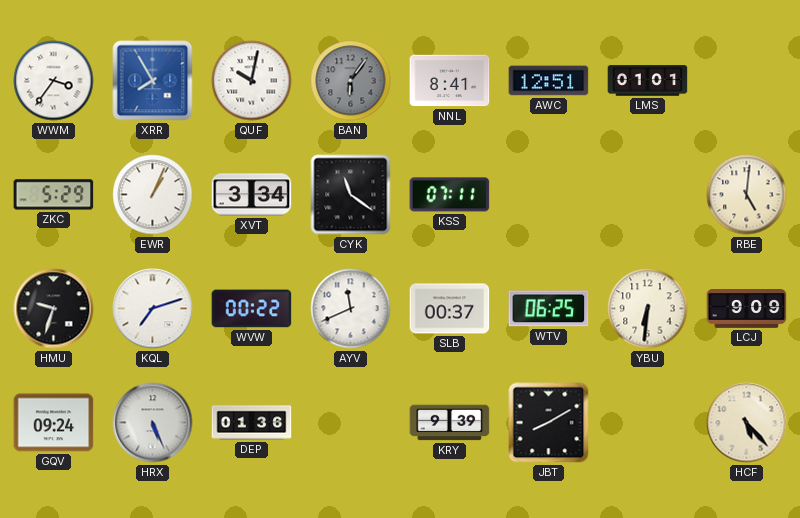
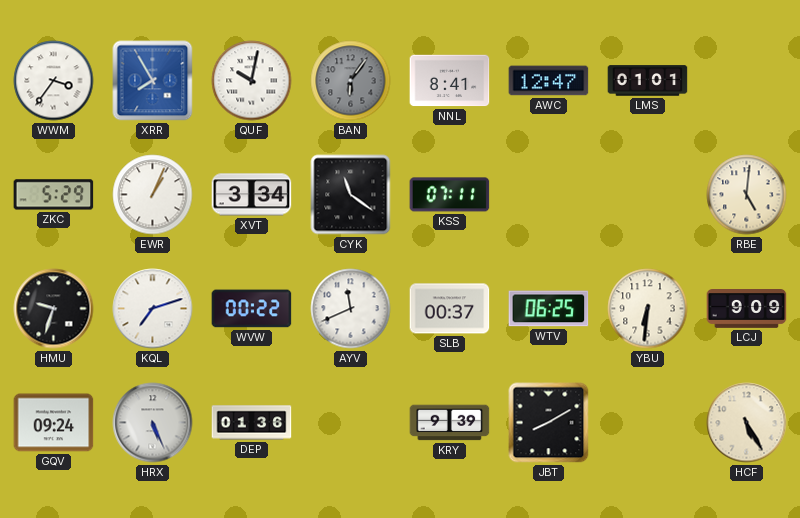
AWC: 12:51 -> 12:47 (549, 81)
HCF: 5:23 -> 5:25 (747, 423)
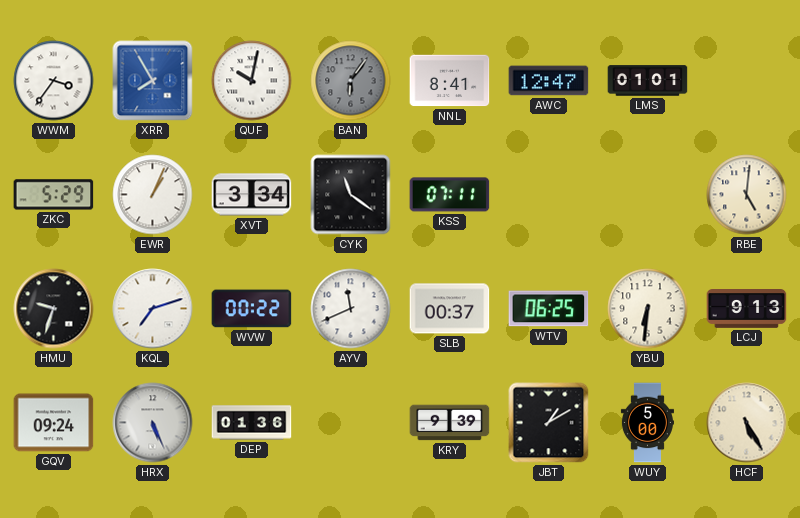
LCJ: 9:09 -> 9:13 (747, 309)
JBT: 8:10 -> 1:10 (549, 423)
WUY: none -> 5:00 (647, 423)
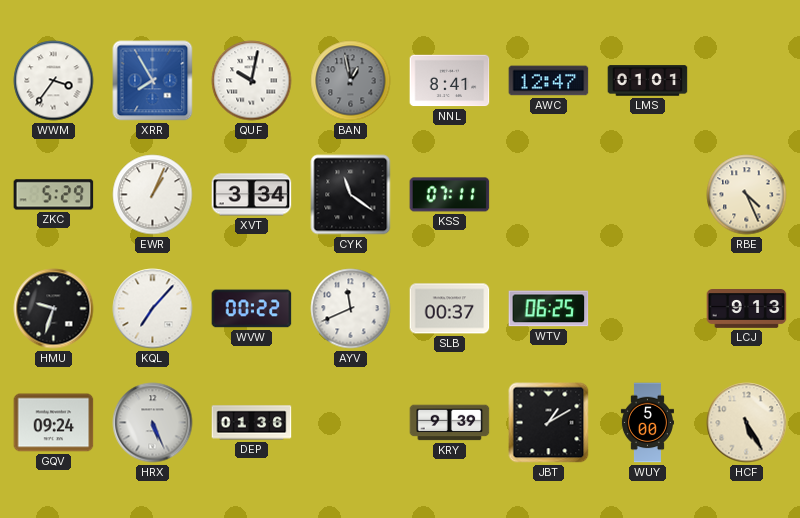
BAN: 6:06 -> 12:58 (351, 81)
RBE: 5:01 -> 4:26 (747, 195)
KQL: 7:12 -> 7:07 (153, 309)
YBU: 6:31 -> none (648, 309)
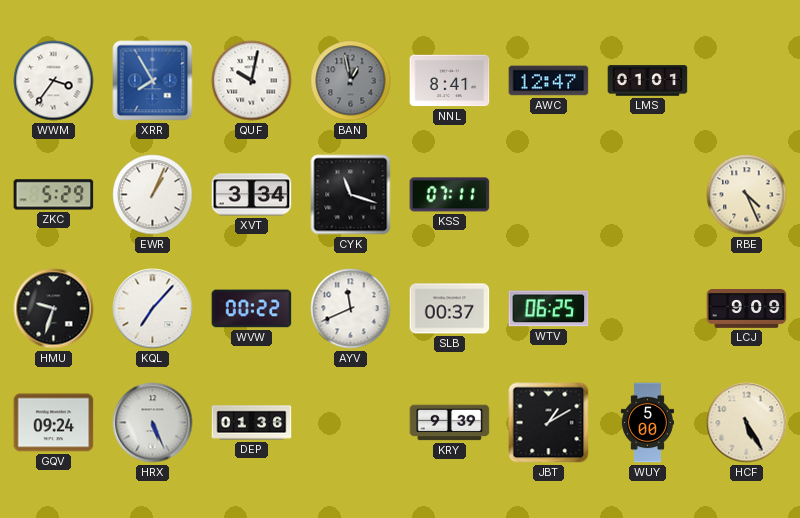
CYK: 11:21 -> 11:18 (351, 195)
LCJ: 9:13 -> 9:09 (747, 309)
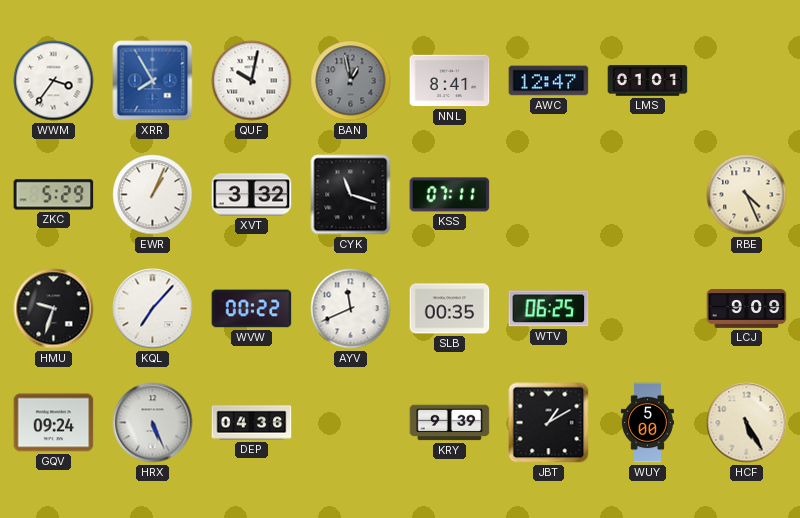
XVT: 3:34 -> 3:32 (252, 195)
SLB: 00:37 -> 00:35 (450, 309)
DEP: 01:36 -> 04:36 (252, 423)
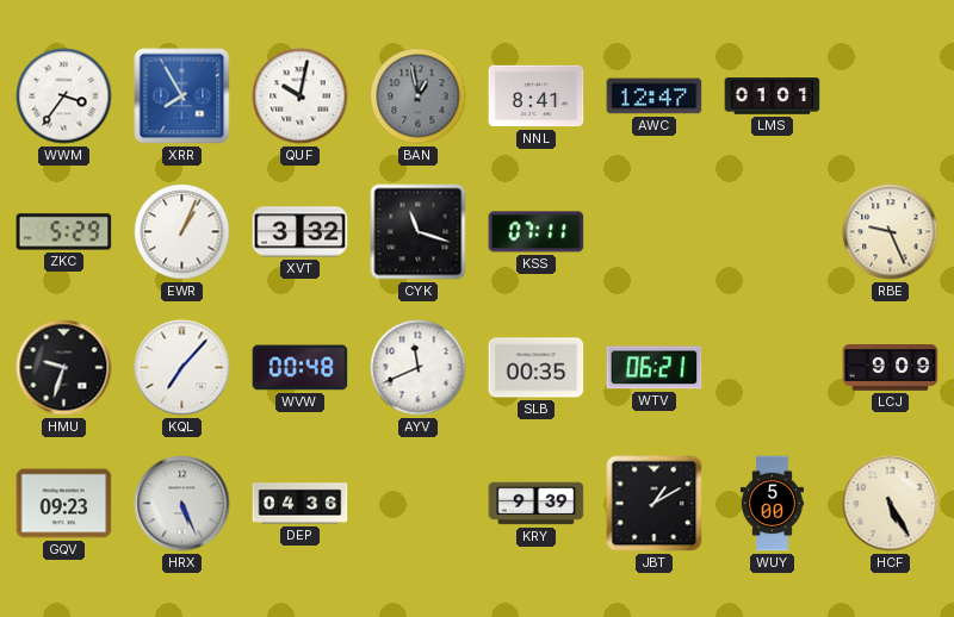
RBE: 4:26 -> 9:26 (891, 232)
WVW: 00:22 -> 00:48 (301, 368)
WTV: 06:25 -> 06:21 (655, 368)
GQV: 09:24 -> 09:23 (64, 504)
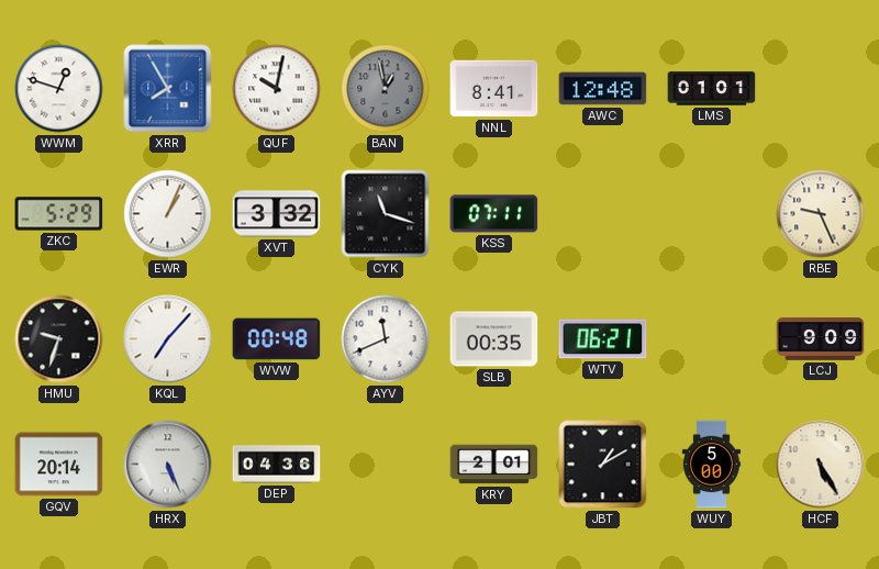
WWM: 3:36 -> 12:48 (59, 89)
AWC: 12:47 -> 12:48 (603, 89)
GQV: 09:23 -> 20:14 (59, 465)
KRY: 9:39 -> 2:01 (494, 465)
